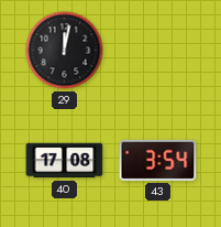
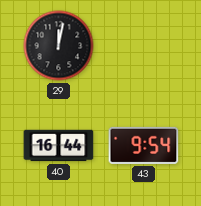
40: 17:08 -> 16:44 (59, 146)
43: 3:54 -> 9:54 (144, 145)
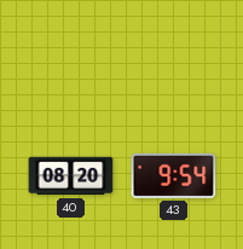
29: 12:02 -> none (59, 46)
40: 16:44 -> 08:20 (71, 176)
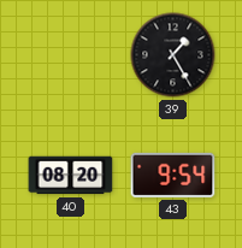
39: none -> 1:25 (173, 55)
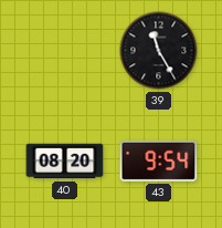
39: 1:25 -> 11:25 (159, 51)
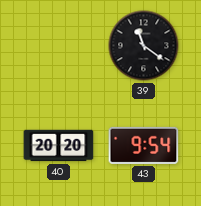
39: 11:25 -> 11:21 (144, 46)
40: 08:20 -> 20:20 (59, 146)
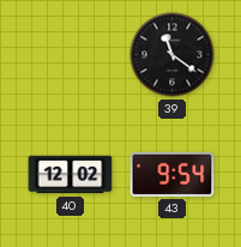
40: 20:20 -> 12:02 (71, 175)
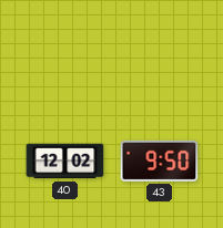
39: 11:21 -> none (173, 55)
43: 9:54 -> 9:50 (160, 160)
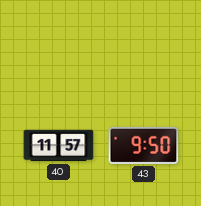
40: 12:02 -> 11:57 (59, 146)
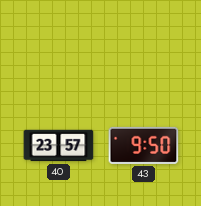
40: 11:57 -> 23:57 (59, 146)
